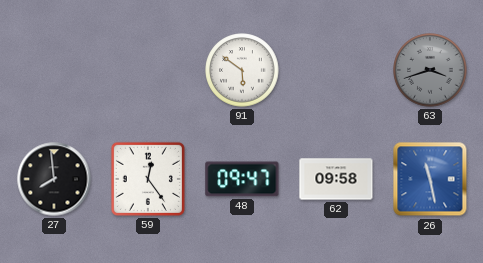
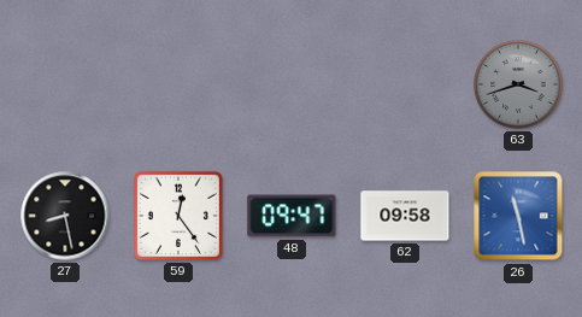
91: 5:51 -> none (242, 70)
27: 7:59 -> 8:28 (65, 216)
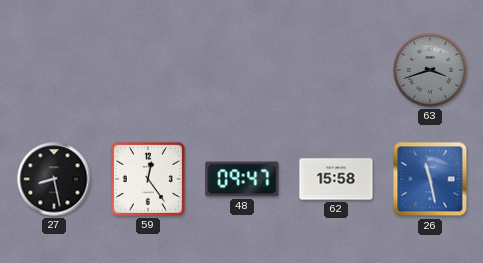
62: 09:58 -> 15:58 (336, 179)
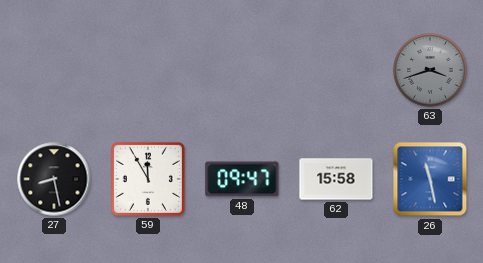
59: 12:24 -> 11:55 (148, 179)
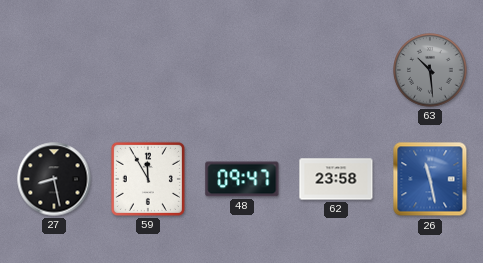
63: 3:42 -> 10:29 (430, 70)
62: 15:58 -> 23:58 (336, 179)
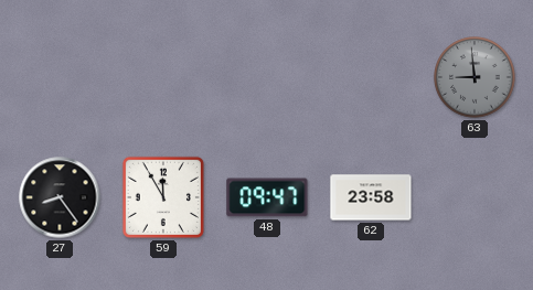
63: 10:29 -> 8:59 (475, 77)
27: 8:28 -> 8:24 (60, 197)
26: 11:28 -> none (430, 179)
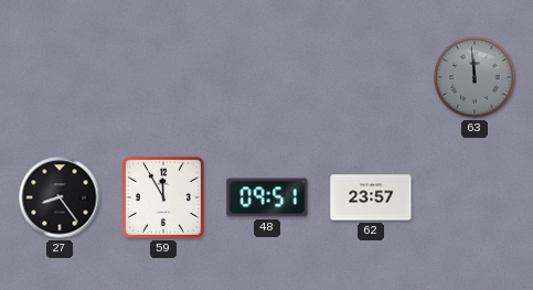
63: 8:59 -> 11:59 (475, 77)
48: 09:47 -> 09:51 (267, 197)
62: 23:58 -> 23:57 (371, 197)
